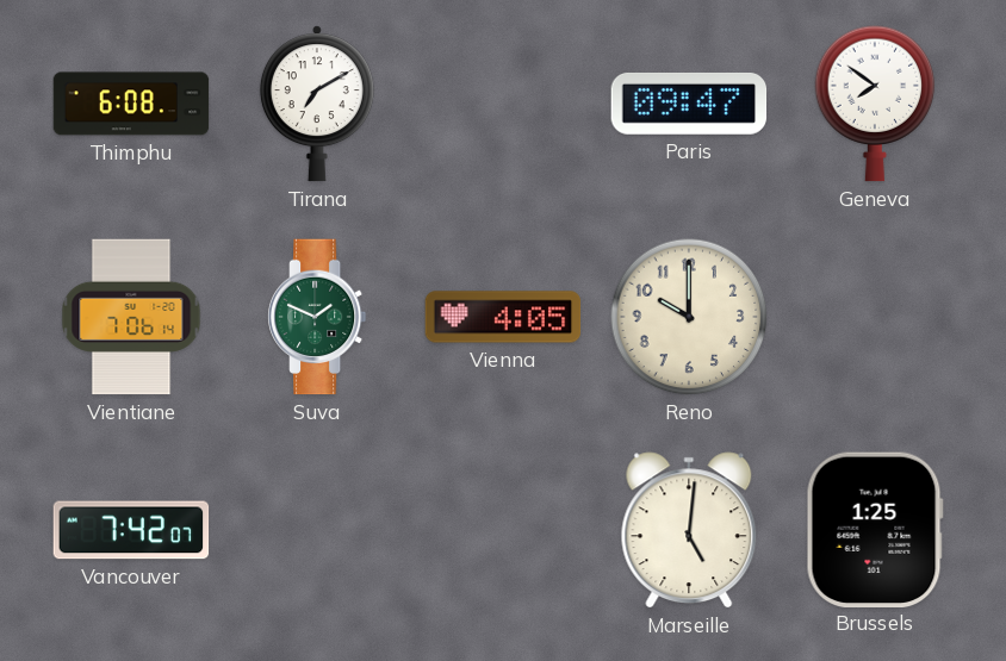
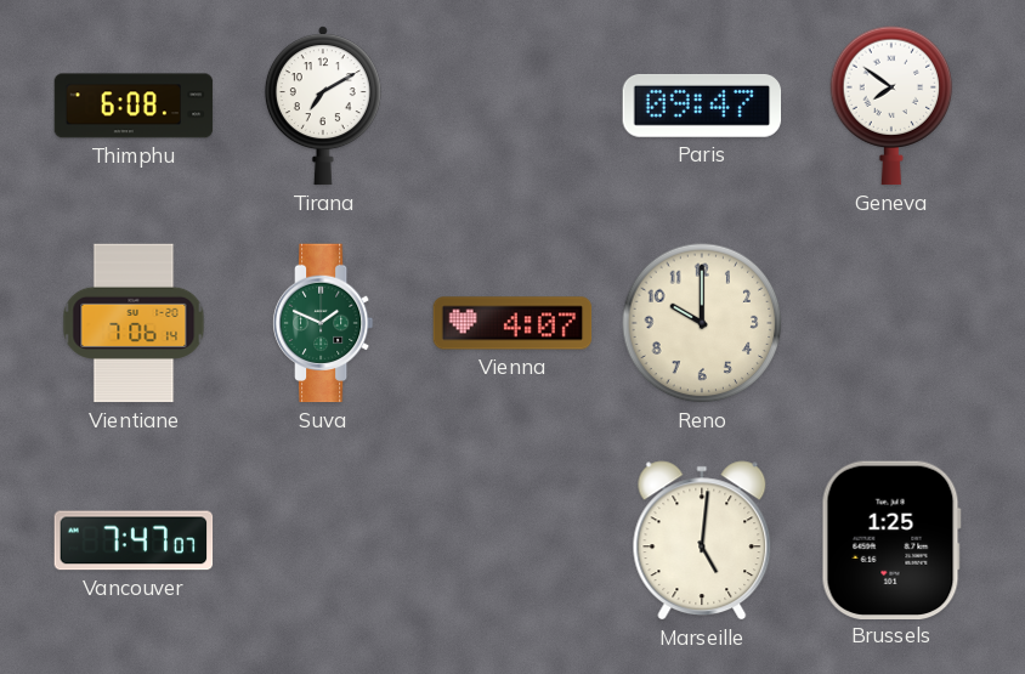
Vienna: 4:05 -> 4:07 (512, 323)
Vancouver: 7:42 -> 7:47 (134, 540)
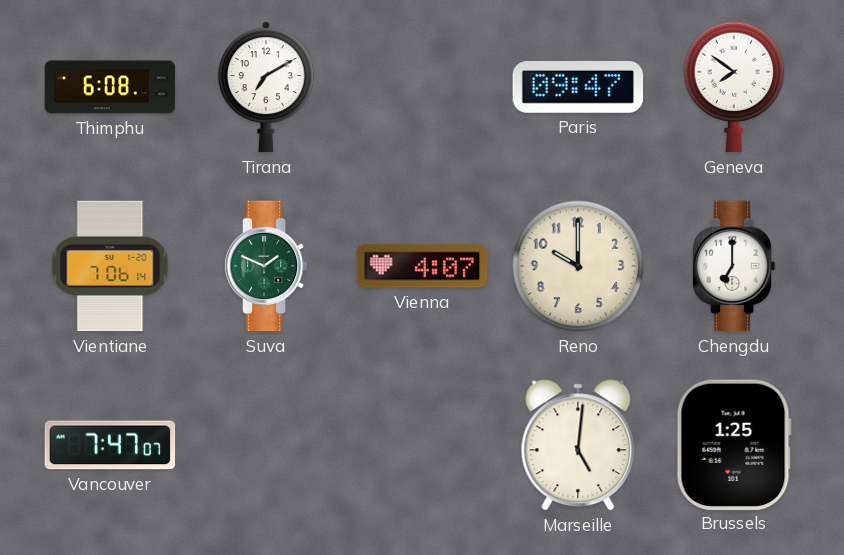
Chengdu: none -> 7:00 (734, 266)
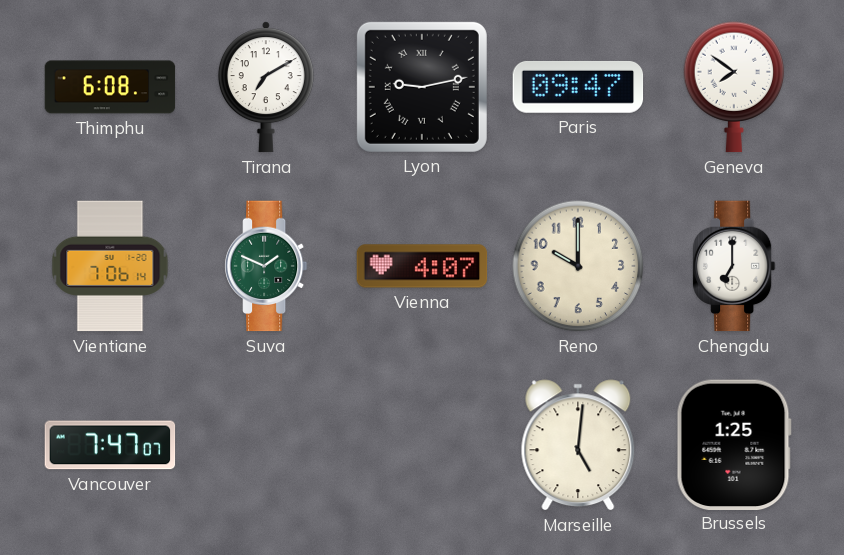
Lyon: none -> 9:13 (422, 87)
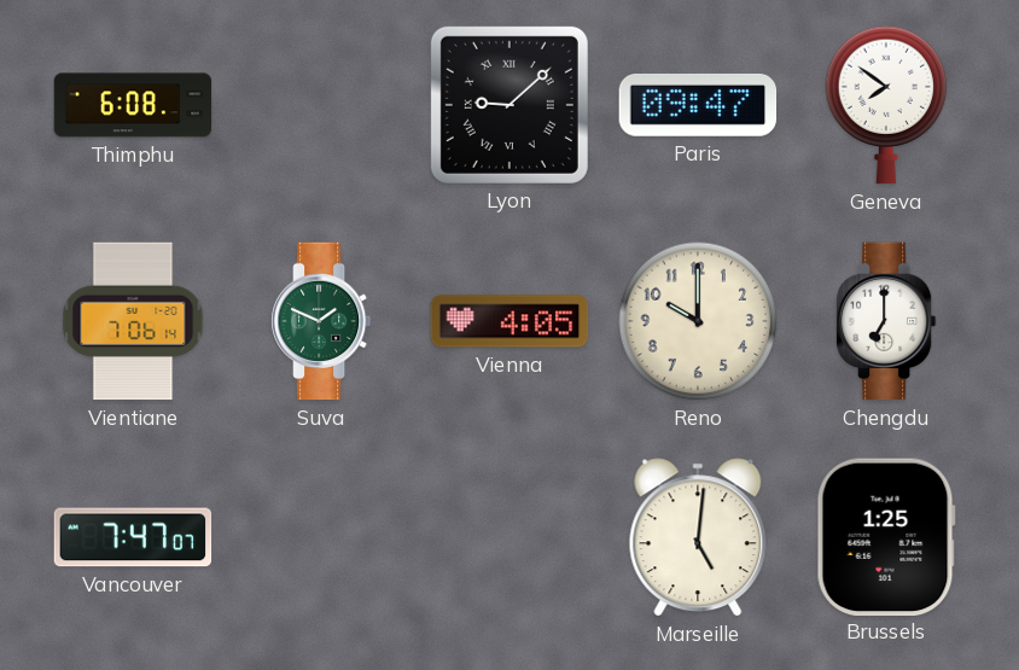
Tirana: 7:10 -> none (266, 87)
Lyon: 9:13 -> 9:08 (509, 105)
Vienna: 4:07 -> 4:05 (509, 321)
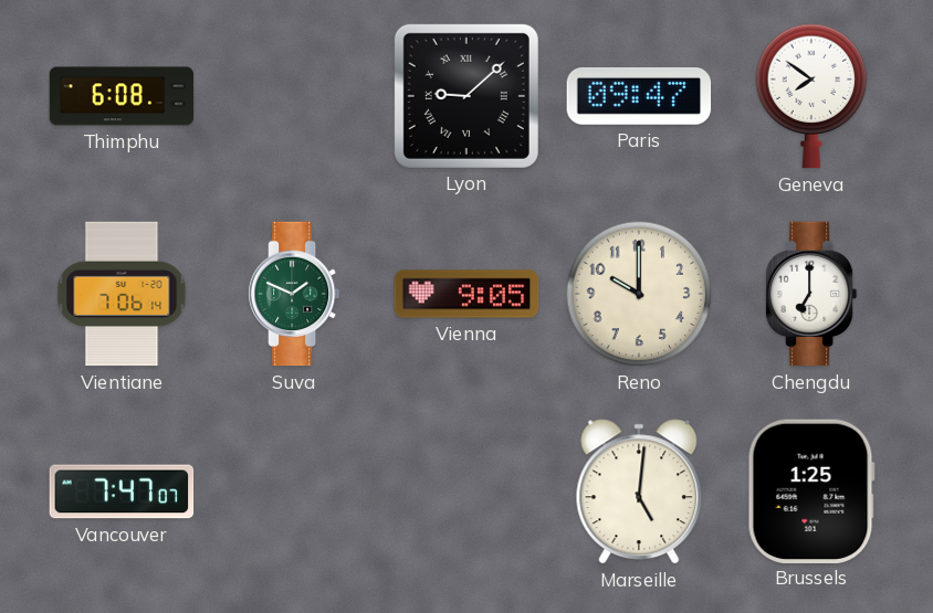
Vienna: 4:05 -> 9:05 (466, 294)
